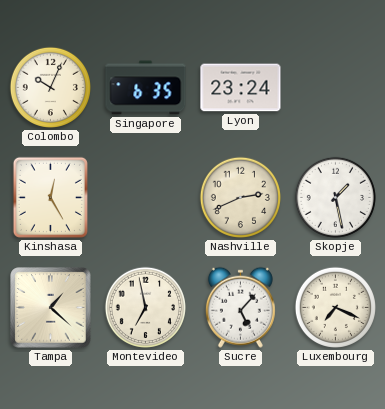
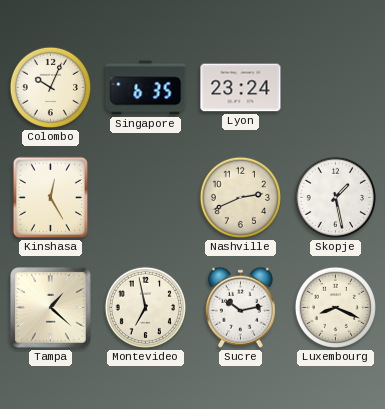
Sucre: 5:07 -> 10:13 (240, 307)
Luxembourg: 7:19 -> 8:19 (335, 307)
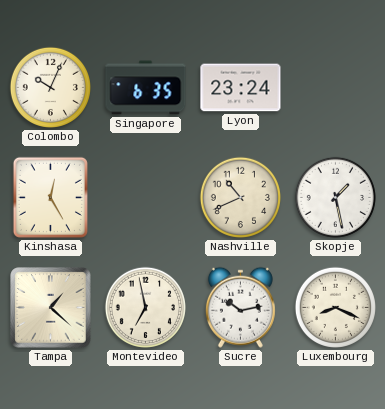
Nashville: 2:41 -> 10:41 (240, 197)
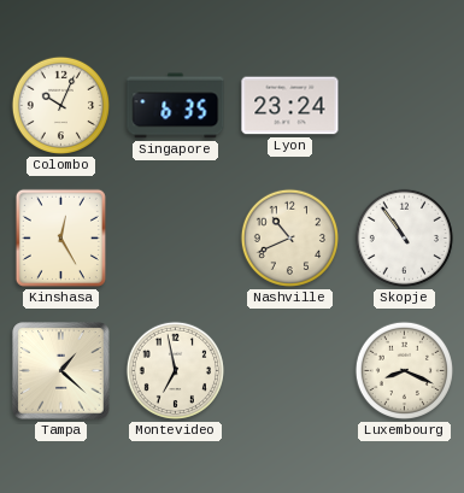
Skopje: 1:28 -> 10:54 (404, 237)
Sucre: 10:13 -> none (240, 307)
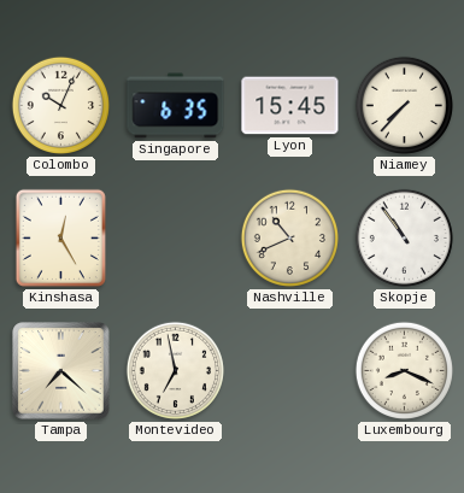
Lyon: 23:24 -> 15:45 (290, 106)
Niamey: none -> 7:37 (404, 105)
Tampa: 1:22 -> 7:22 (61, 371)
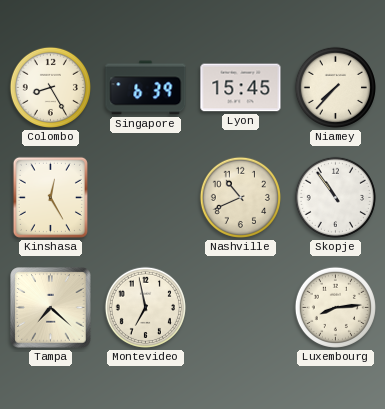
Colombo: 10:04 -> 8:25 (50, 87)
Singapore: 6:35 -> 6:39 (146, 88)
Luxembourg: 8:19 -> 8:14 (335, 307)
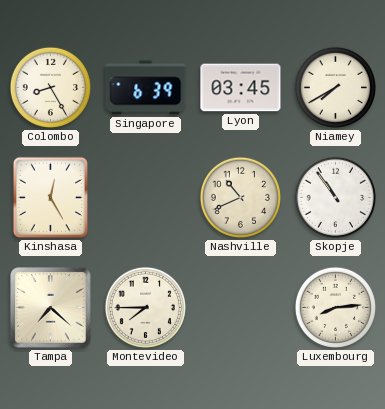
Lyon: 15:45 -> 03:45 (241, 88)
Niamey: 7:37 -> 7:40 (335, 87)
Montevideo: 6:58 -> 7:45 (145, 307)
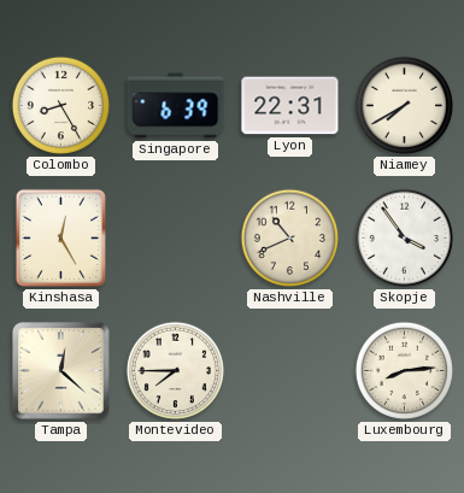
Lyon: 03:45 -> 22:31 (290, 106)
Skopje: 10:54 -> 3:54 (404, 237)
Tampa: 7:22 -> 12:22 (61, 371)
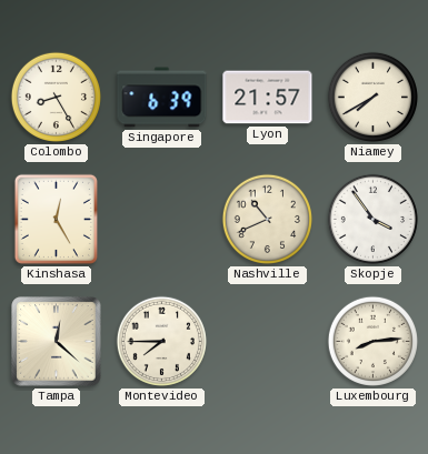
Lyon: 22:31 -> 21:57 (268, 98)
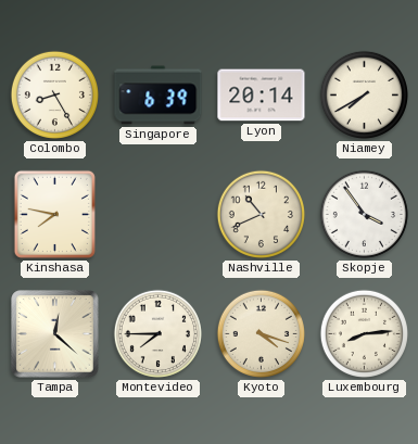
Lyon: 21:57 -> 20:14 (262, 96)
Kinshasa: 12:25 -> 7:47 (54, 214)
Kyoto: none -> 4:18 (261, 333)
